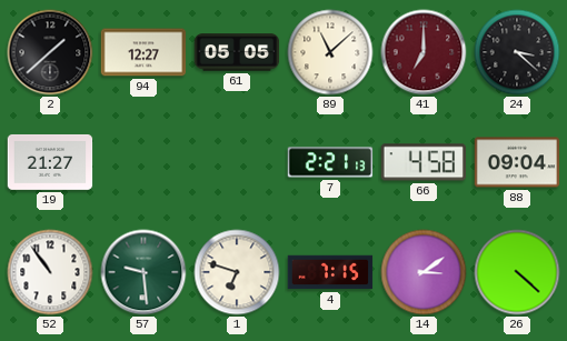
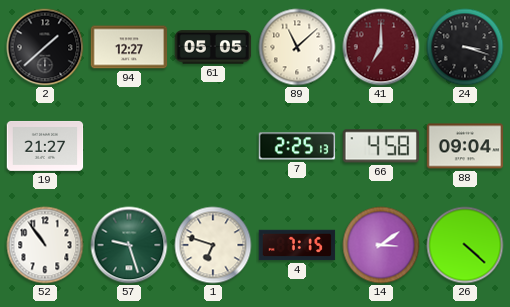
24: 3:22 -> 3:18 (465, 47)
7: 2:21 -> 2:25 (297, 146)
57: 9:29 -> 9:27 (129, 245)
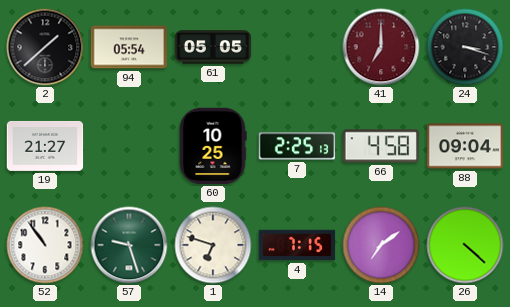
94: 12:27 -> 05:54 (129, 47)
89: 11:08 -> none (297, 47)
60: none -> 10:25 (213, 146)
14: 3:09 -> 7:09 (381, 245)
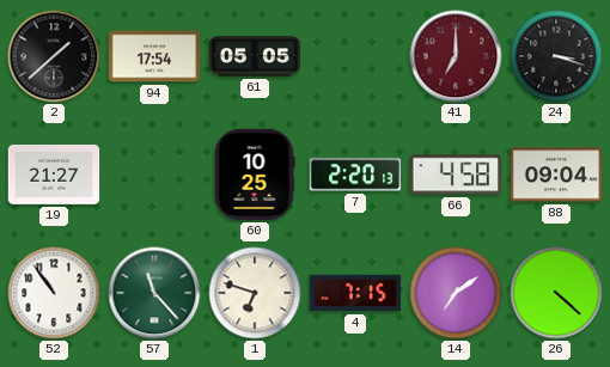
94: 05:54 -> 17:54 (154, 56)
7: 2:25 -> 2:20 (355, 175)
57: 9:27 -> 11:23 (154, 293)
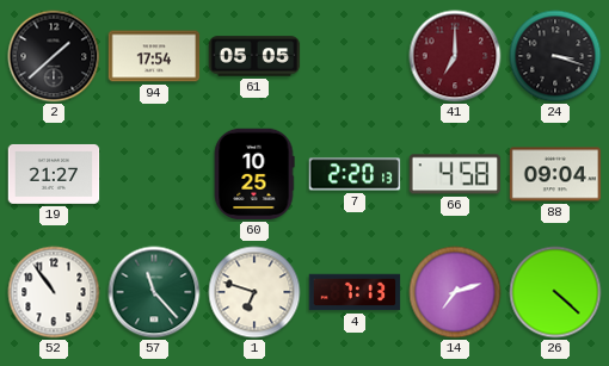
4: 7:15 -> 7:13 (355, 292)
14: 7:09 -> 7:12 (455, 292)
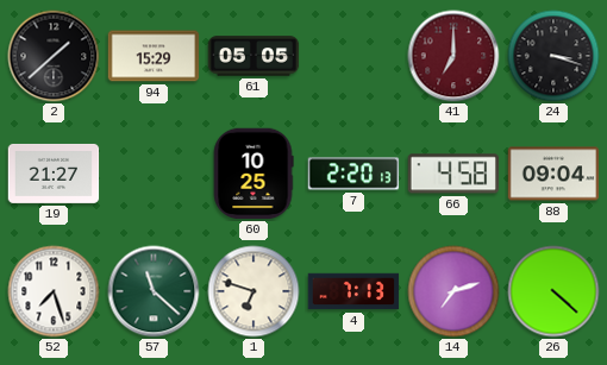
94: 17:54 -> 15:29 (154, 56)
52: 10:54 -> 7:27 (54, 291)
57: 11:23 -> 11:22 (154, 291)
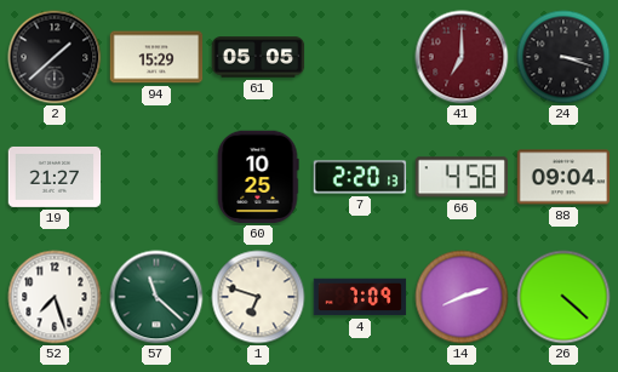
4: 7:13 -> 7:09 (360, 297)
14: 7:12 -> 8:12 (462, 297)
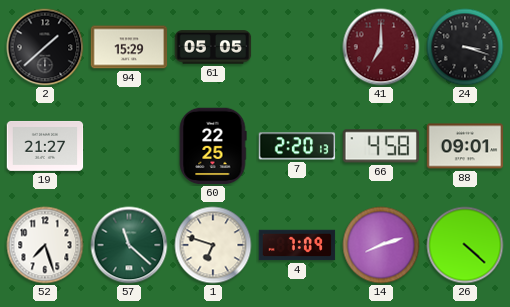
60: 10:25 -> 22:25 (213, 146)
88: 09:04 -> 09:01 (465, 146)
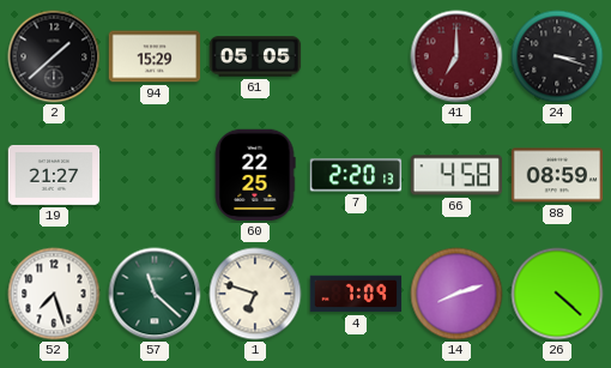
88: 09:01 -> 08:59 (557, 175)
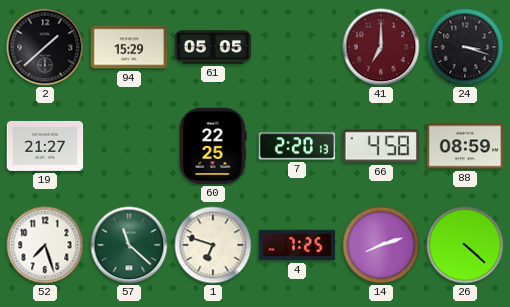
4: 7:09 -> 7:25 (297, 245)
